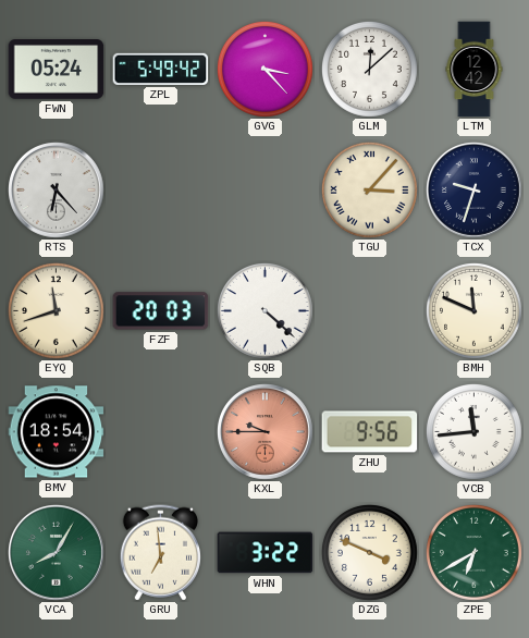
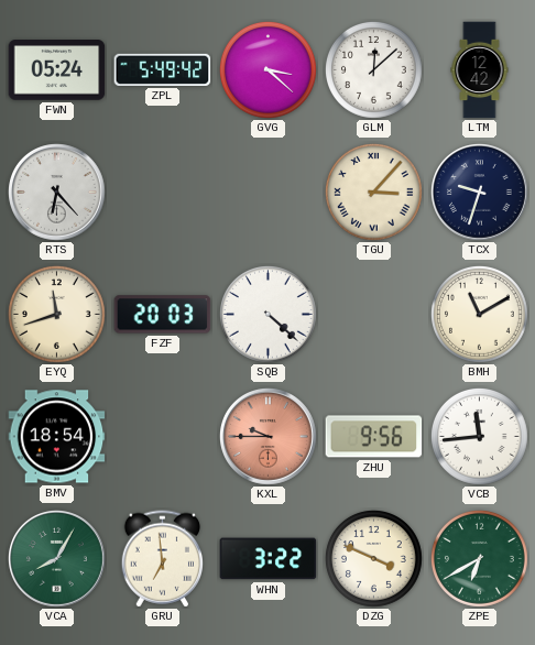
GVG: 3:23 -> 3:22 (267, 69)
BMH: 11:49 -> 11:10 (479, 314)
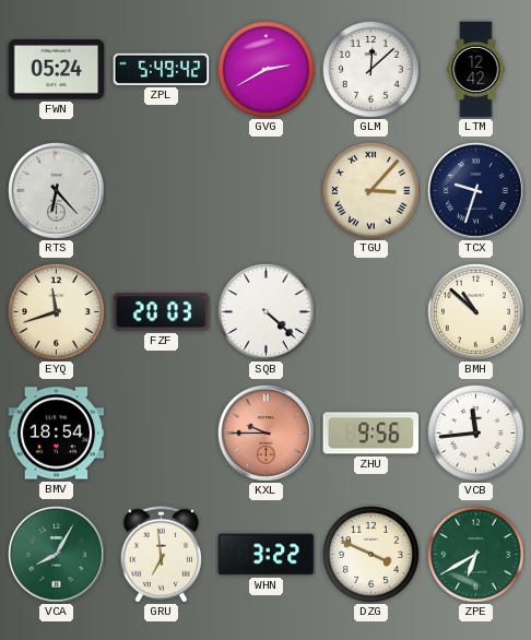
GVG: 3:22 -> 2:40 (265, 69)
BMH: 11:10 -> 10:52 (475, 311)
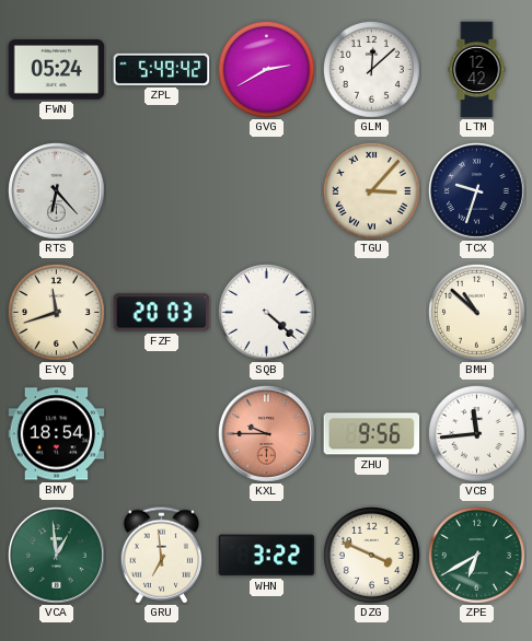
VCA: 8:05 -> 12:59 (57, 556)
